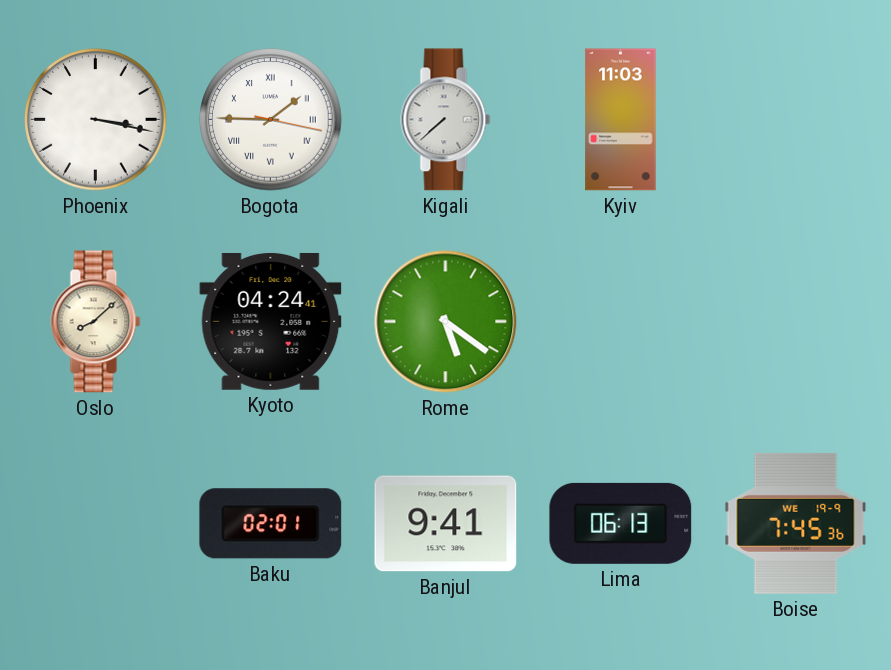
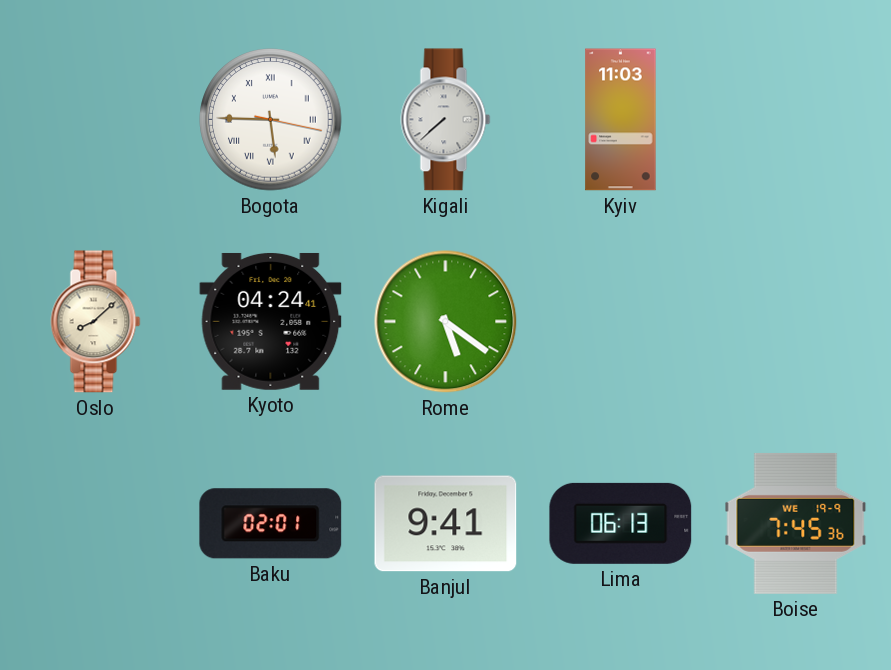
Phoenix: 3:17 -> none (96, 120)
Bogota: 1:45 -> 5:45 (271, 120)
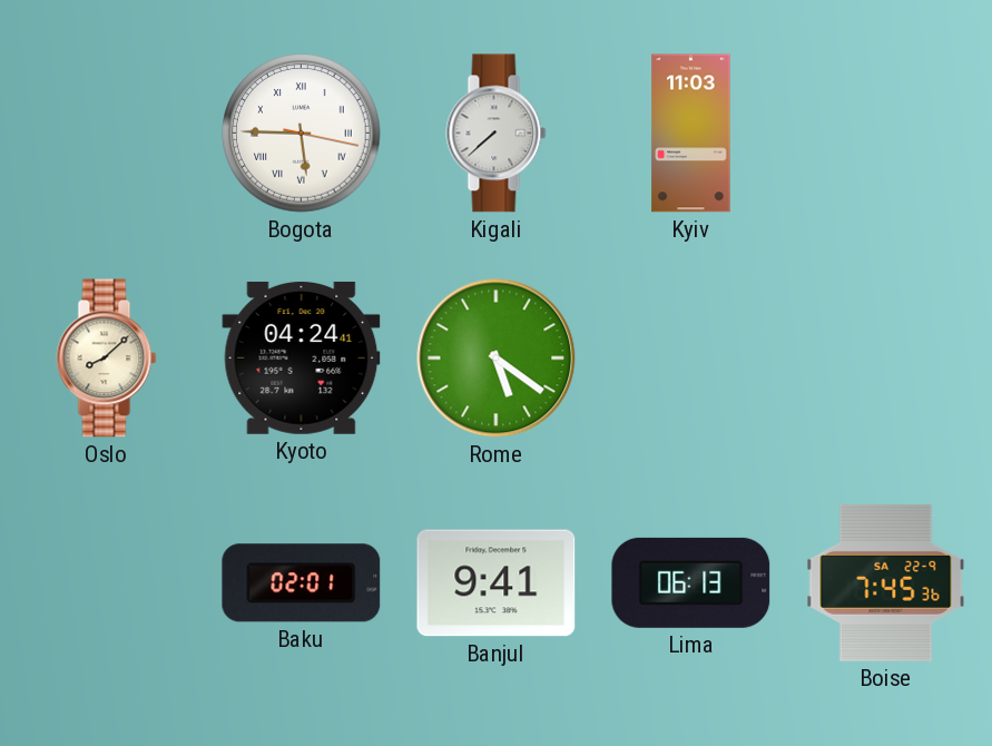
Boise date: WE 19-9 -> SA 22-9 (886, 582)
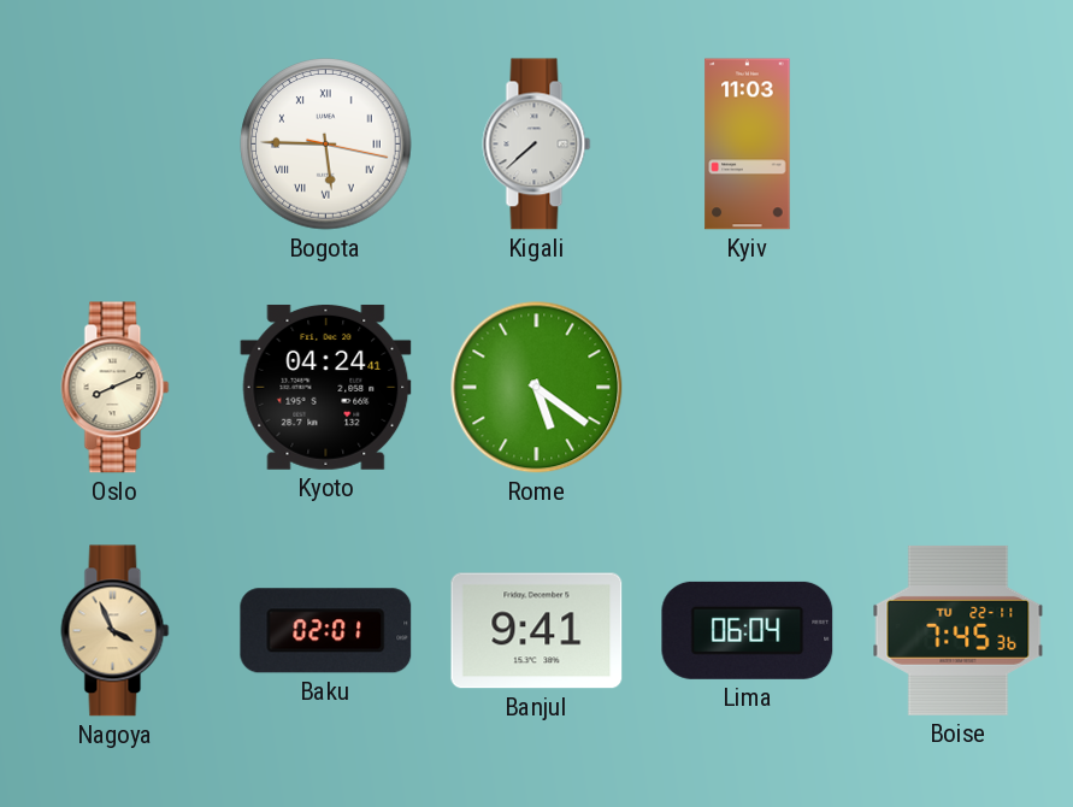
Oslo: 8:08 -> 8:11 (116, 388)
Nagoya: none -> 3:56 (116, 631)
Lima: 06:13 -> 06:04 (748, 630)
Boise date: SA 22-9 -> TU 22-11 (959, 630)
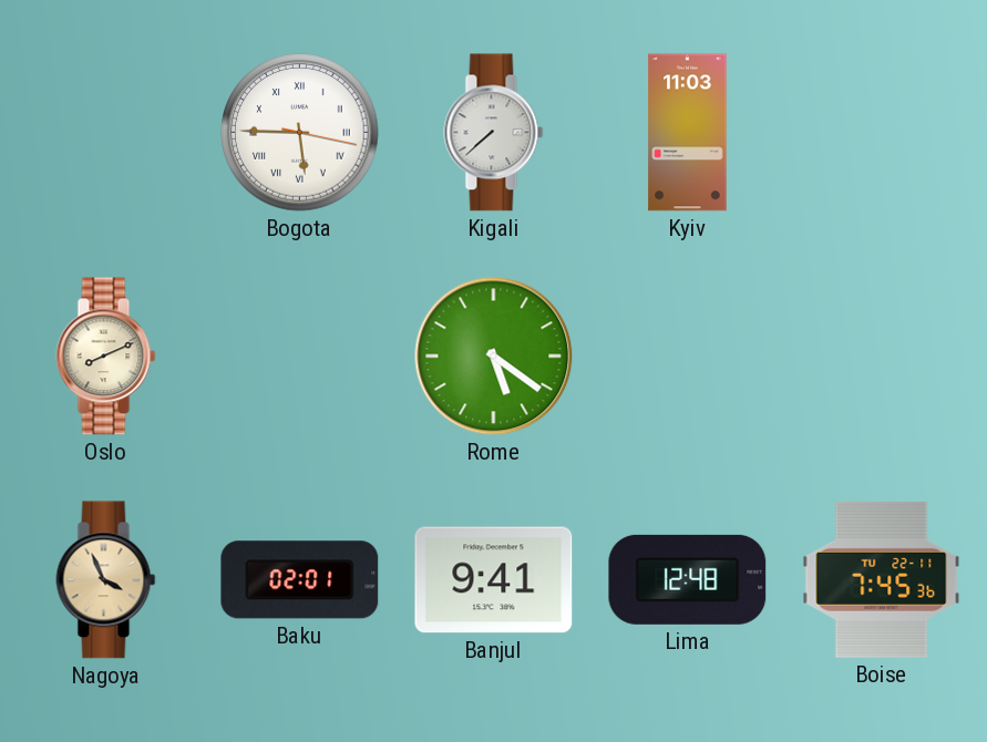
Kyoto: 04:24 -> none (326, 387)
Lima: 06:04 -> 12:48 (688, 579)
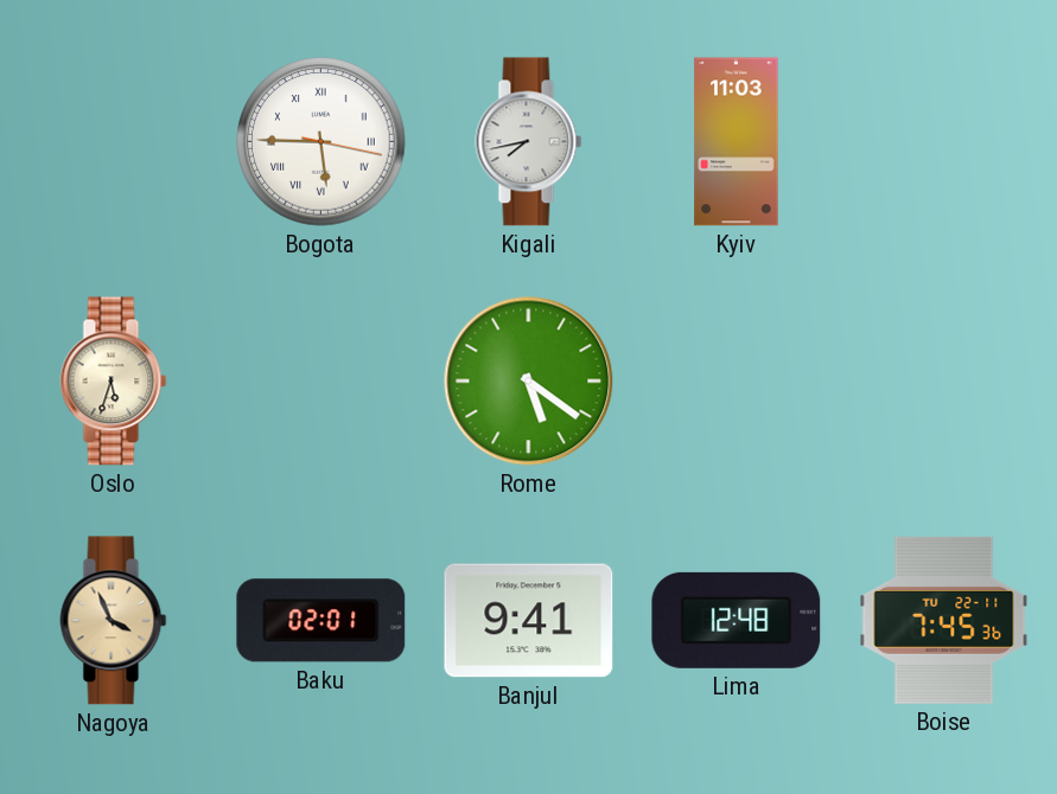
Kigali: 7:38 -> 7:43 (529, 142)
Oslo: 8:11 -> 5:33 (114, 382)
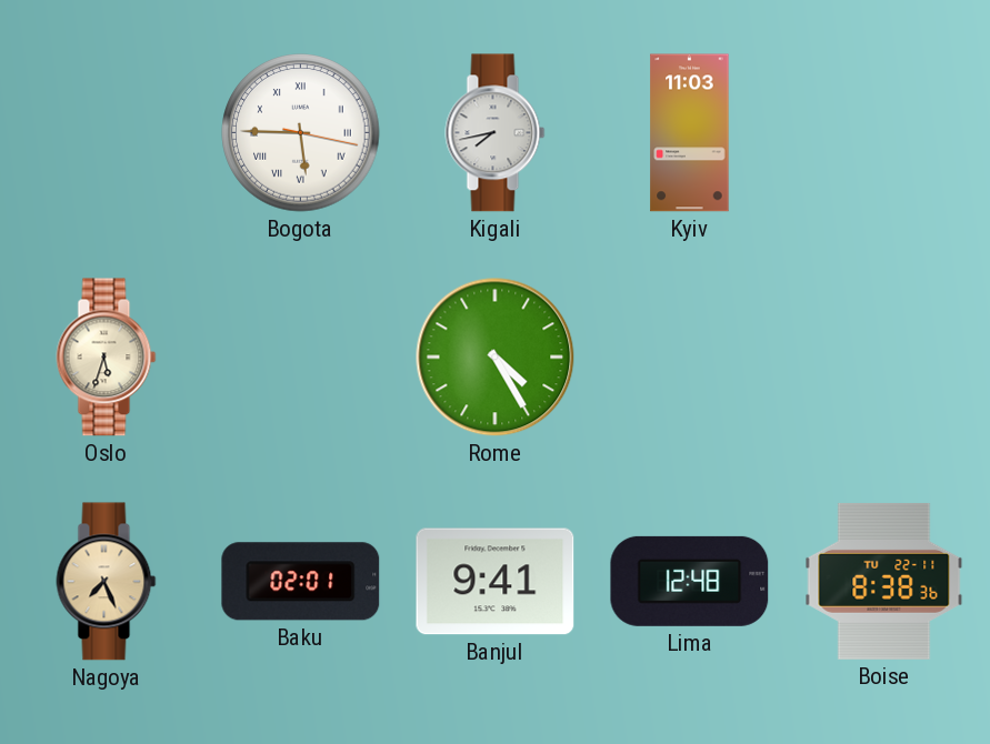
Rome: 5:21 -> 4:25 (496, 358)
Nagoya: 3:56 -> 7:26 (107, 582)
Boise: 7:45 -> 8:38 (884, 581)
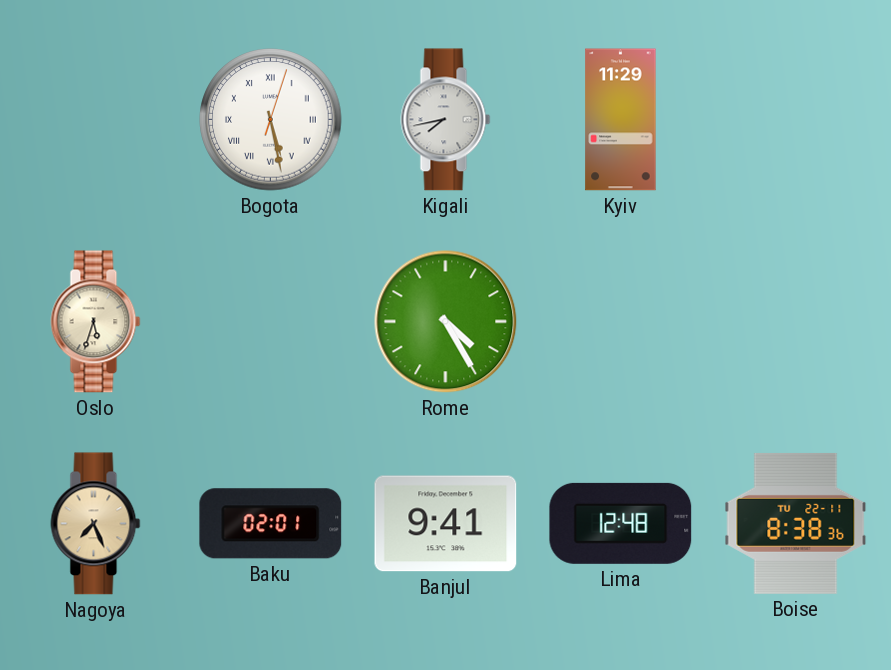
Bogota: 5:45 -> 5:28 (271, 120)
Kyiv: 11:03 -> 11:29 (621, 120)
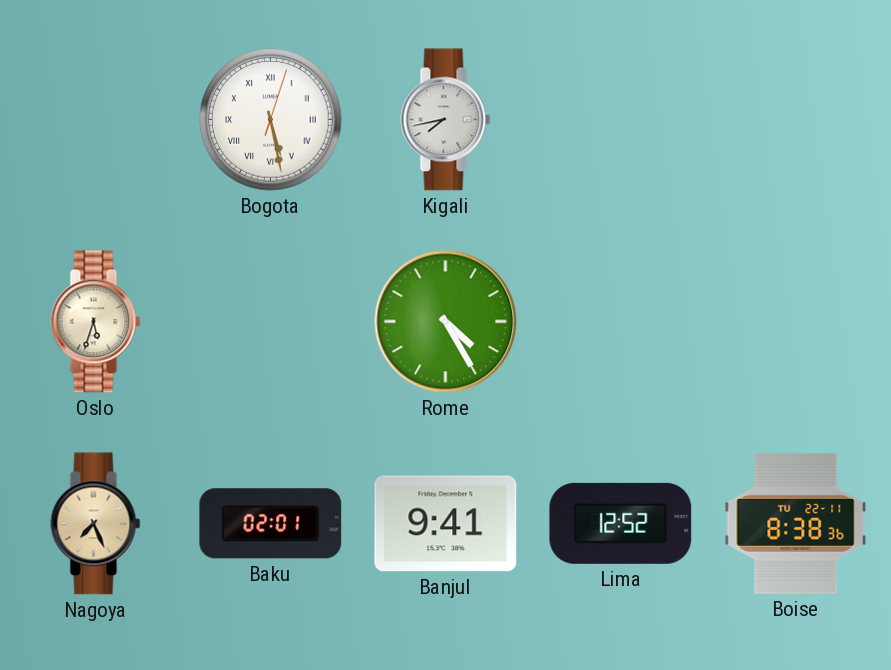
Kyiv: 11:29 -> none (621, 120)
Lima: 12:48 -> 12:52 (621, 523)
